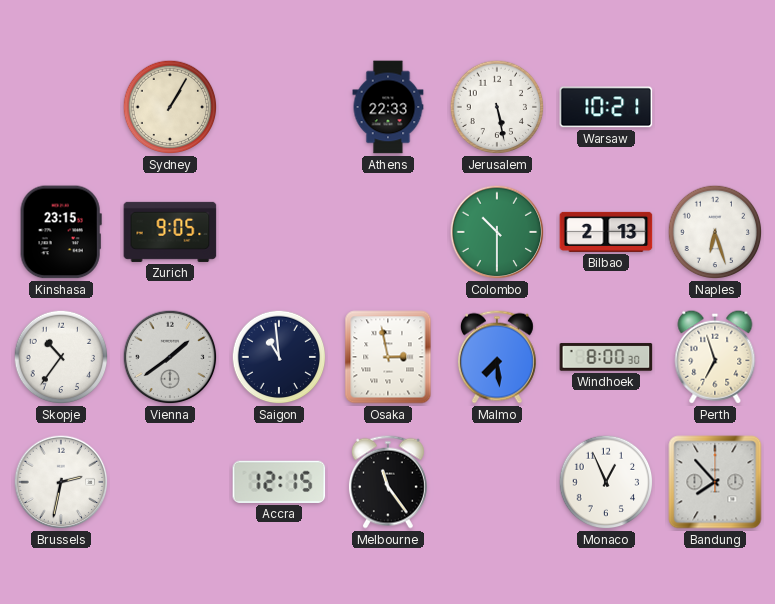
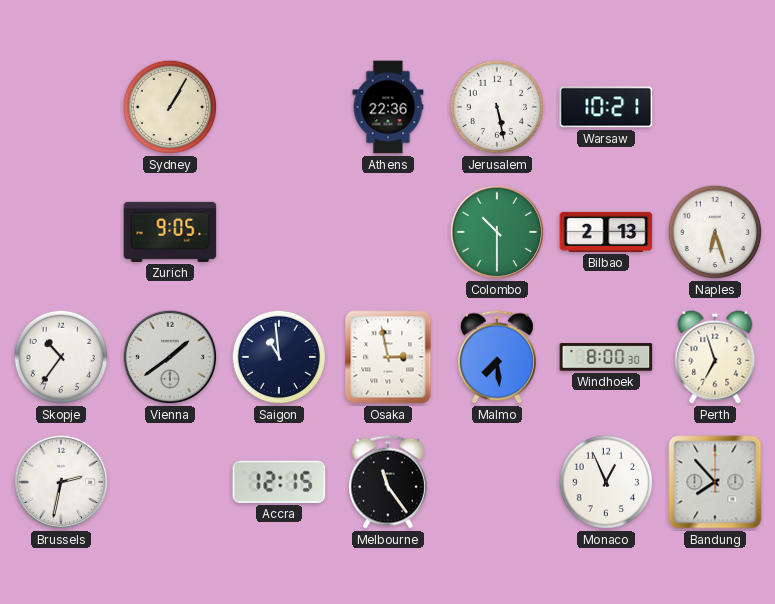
Athens: 22:33 -> 22:36 (388, 107)
Kinshasa: 23:15 -> none (61, 232)
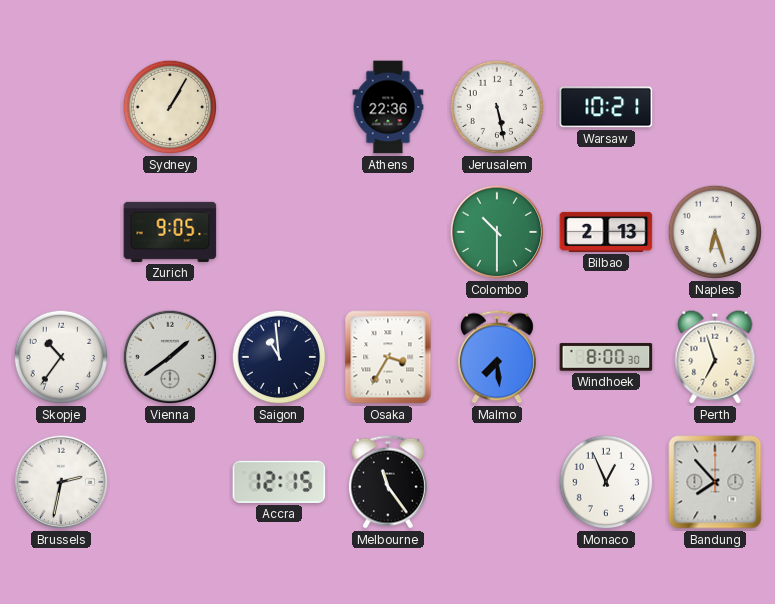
Osaka: 2:58 -> 3:35 (388, 357)
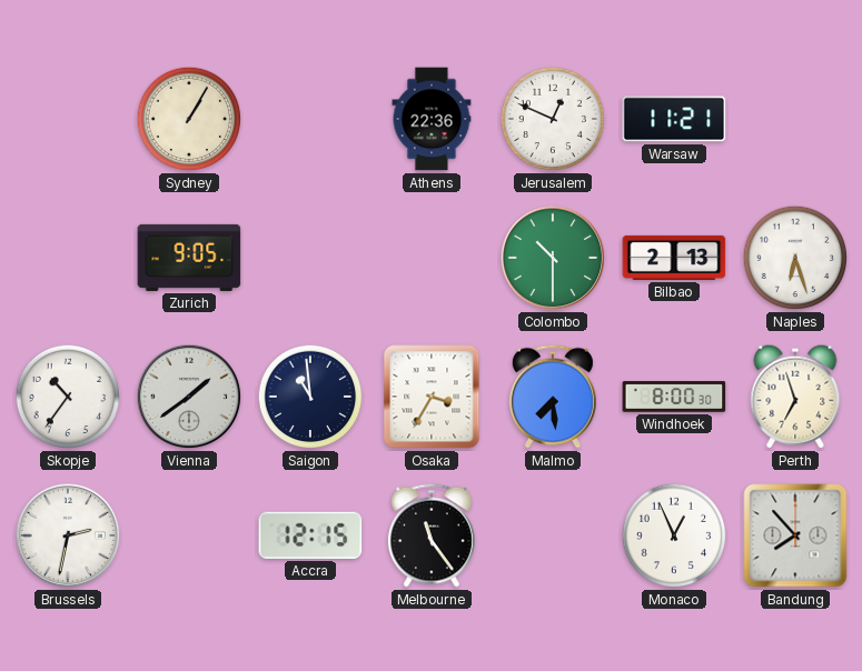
Jerusalem: 5:28 -> 12:49 (553, 119)
Warsaw: 10:21 -> 11:21 (674, 119)
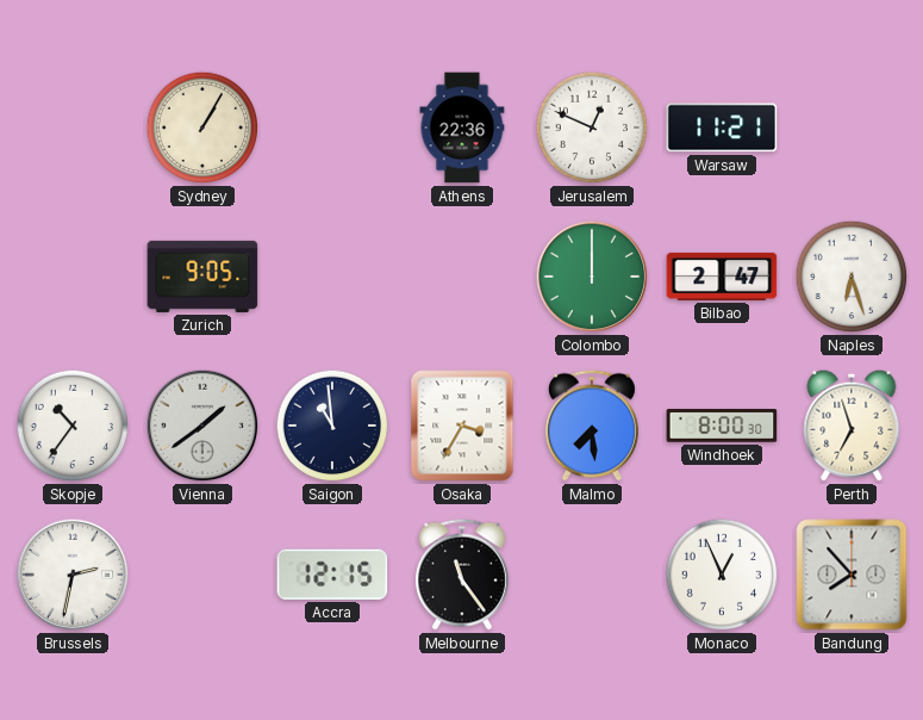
Colombo: 10:30 -> 12:00 (592, 277)
Bilbao: 2:13 -> 2:47 (722, 277)
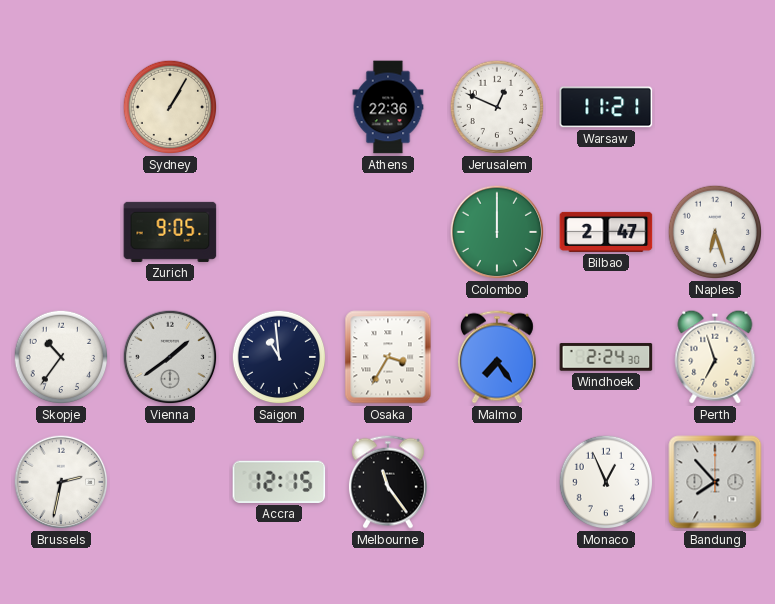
Malmo: 7:29 -> 7:24 (497, 357)
Windhoek: 8:00 -> 2:24 (606, 357)
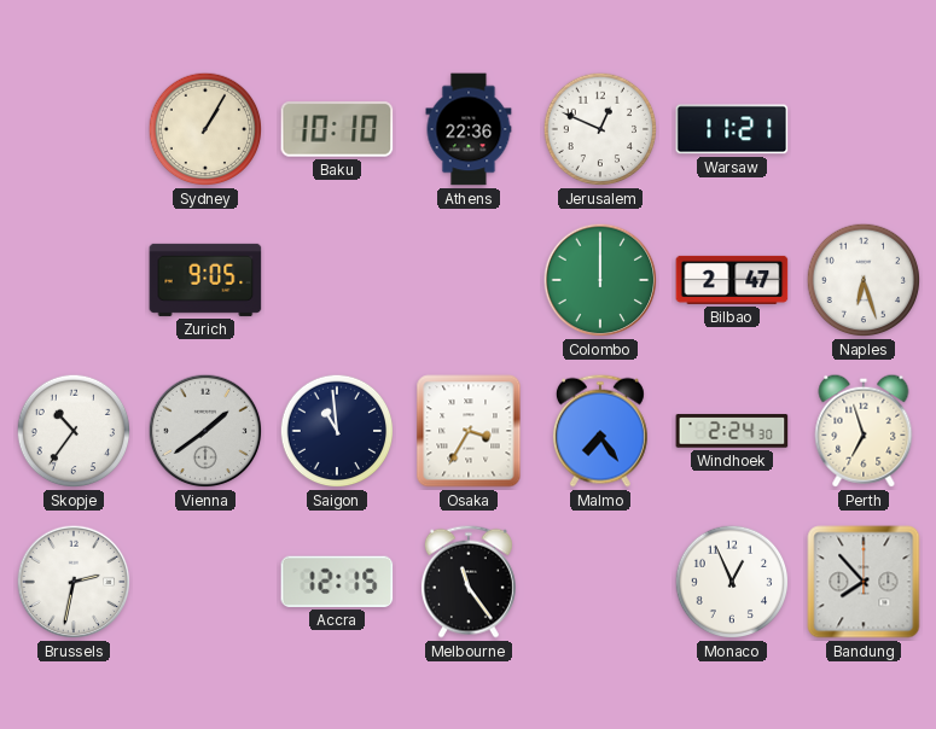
Baku: none -> 10:10 (337, 129)
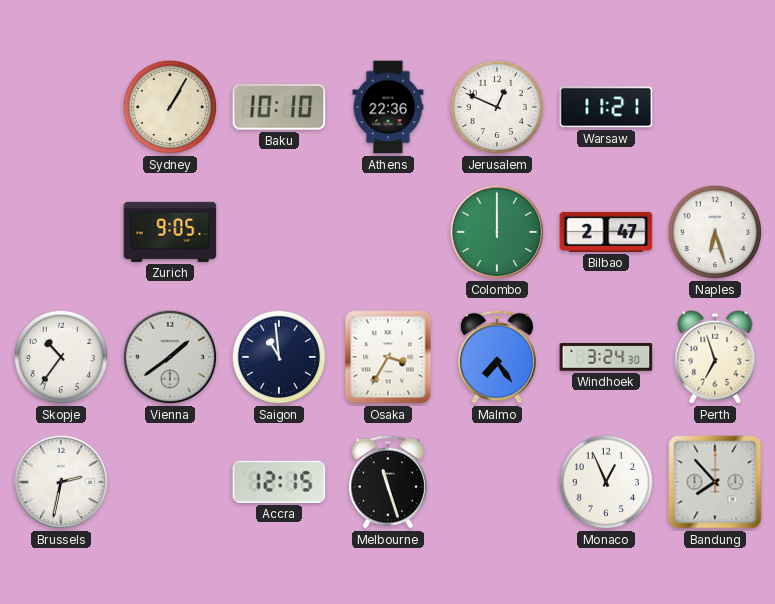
Windhoek: 2:24 -> 3:24 (606, 357)
Melbourne: 11:24 -> 11:27 (388, 482)
